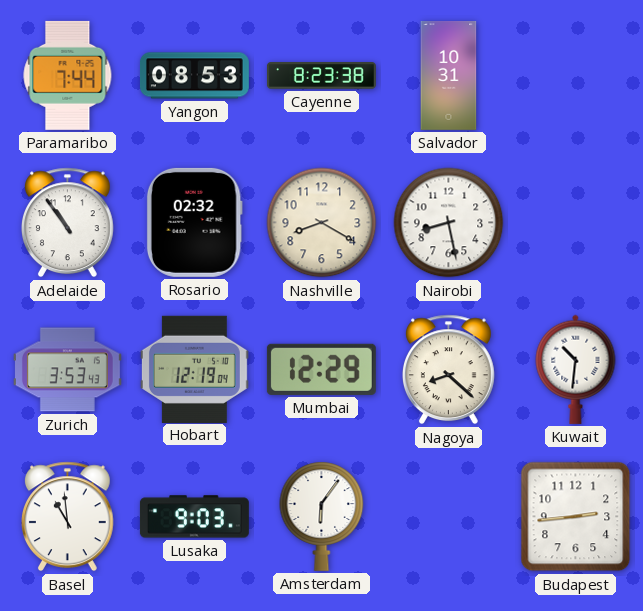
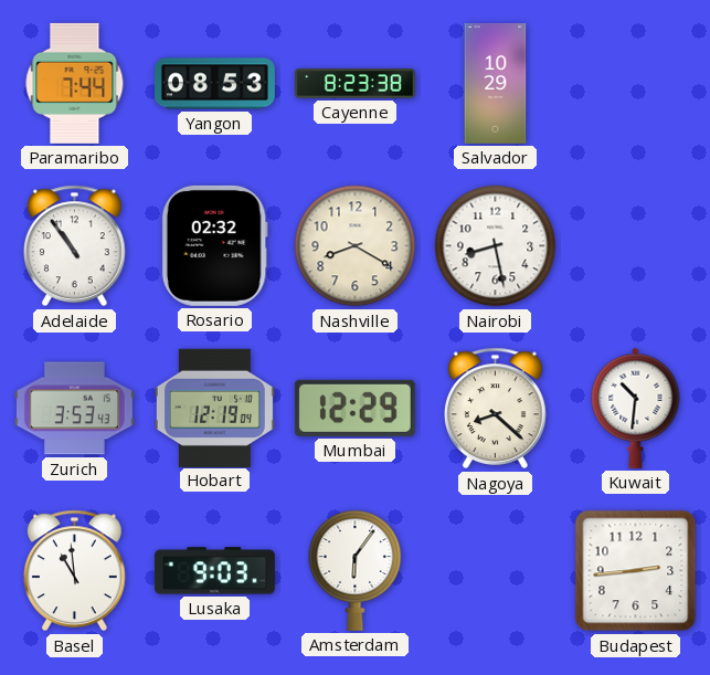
Salvador: 10:31 -> 10:29 (496, 83)
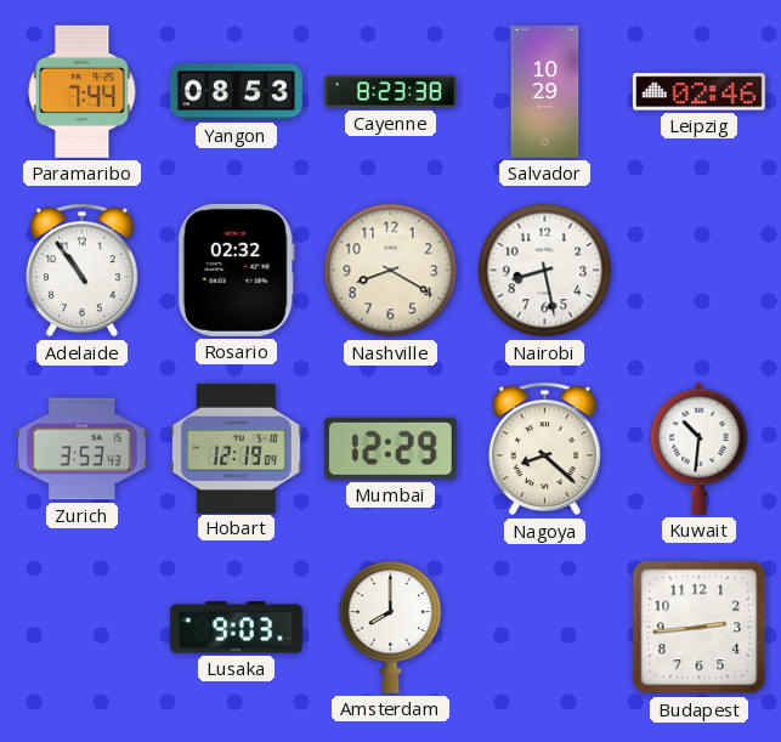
Leipzig: none -> 02:46 (698, 92)
Basel: 10:59 -> none (74, 571)
Amsterdam: 6:06 -> 8:00 (391, 627)
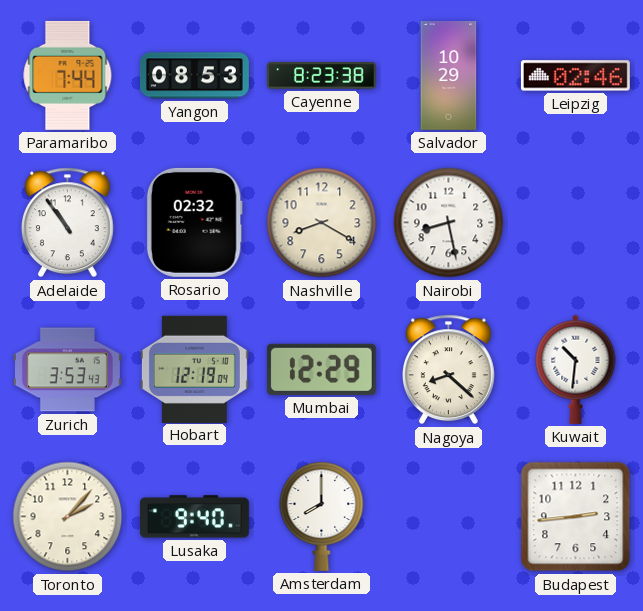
Toronto: none -> 2:07 (68, 517)
Lusaka: 9:03 -> 9:40 (194, 517)
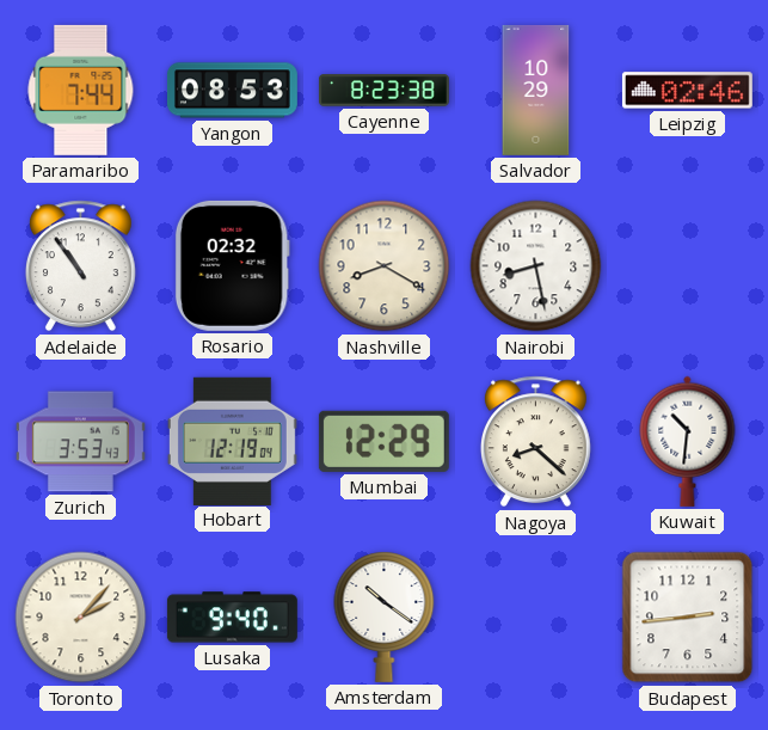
Amsterdam: 8:00 -> 10:21 (385, 616)
